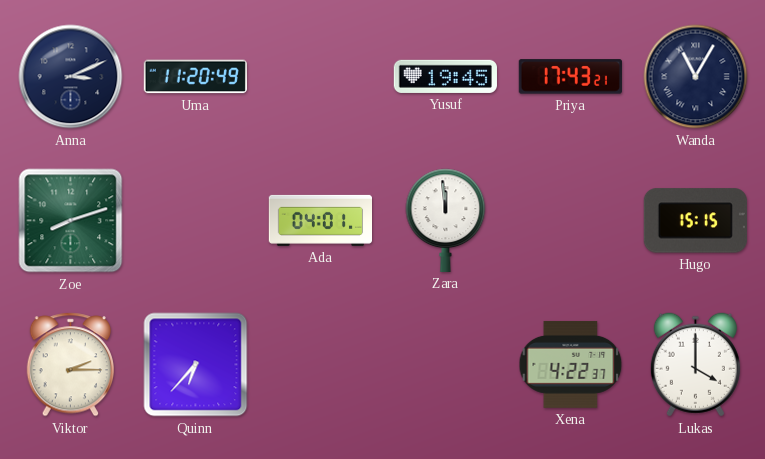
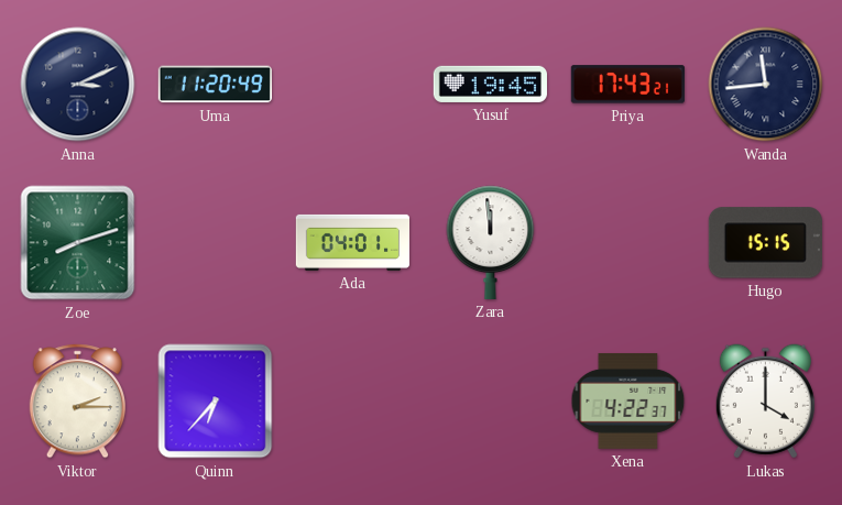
Wanda: 11:05 -> 11:44 (766, 85)
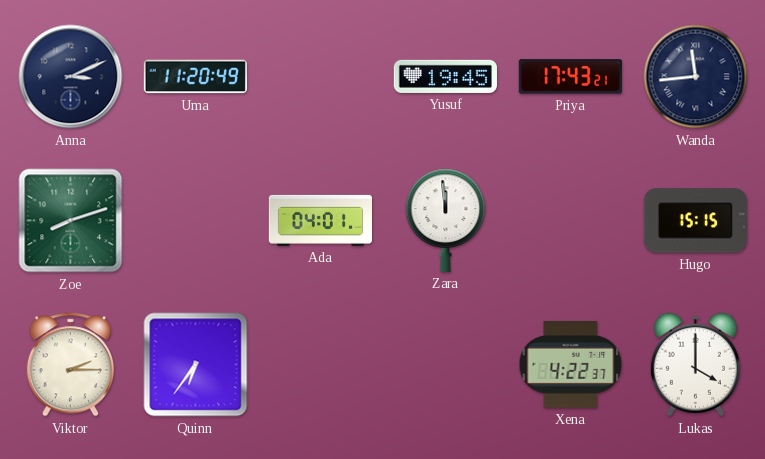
Quinn: 6:37 -> 6:36 (196, 365)
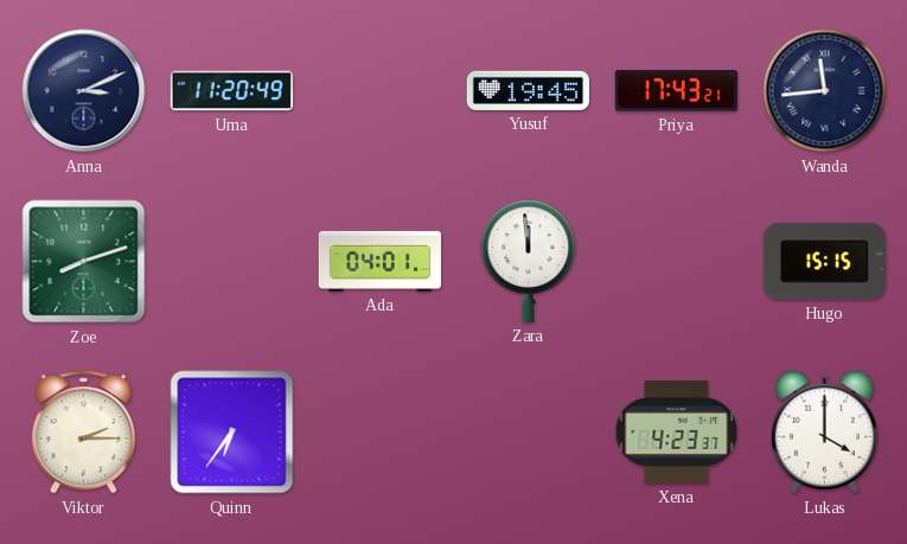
Xena: 4:22 -> 4:23 (677, 431)
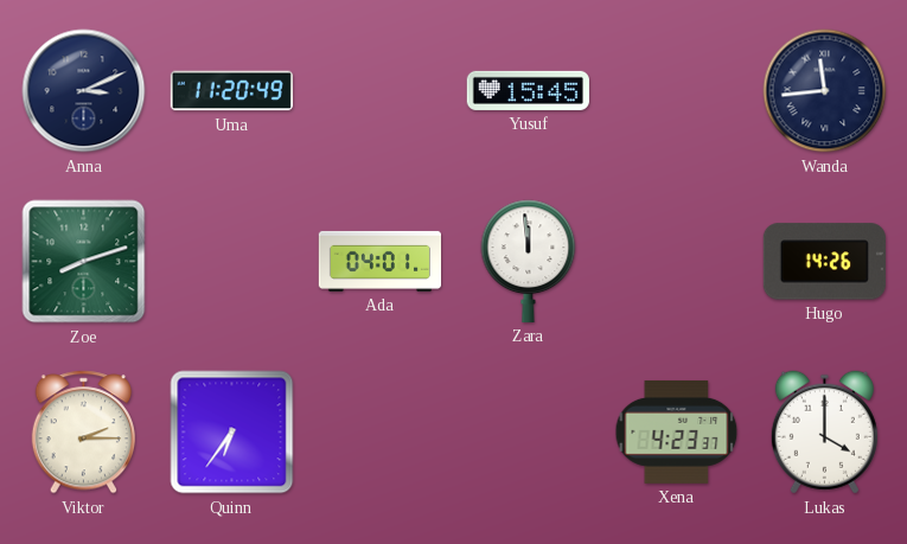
Yusuf: 19:45 -> 15:45 (528, 90)
Priya: 17:43 -> none (676, 91)
Hugo: 15:15 -> 14:26 (824, 262)
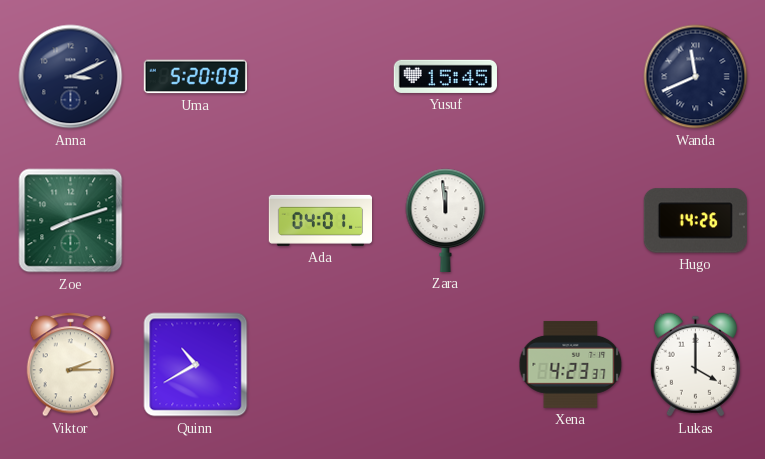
Uma: 11:20 -> 5:20 (195, 77)
Wanda: 11:44 -> 11:41 (696, 77)
Quinn: 6:36 -> 10:40 (196, 365)
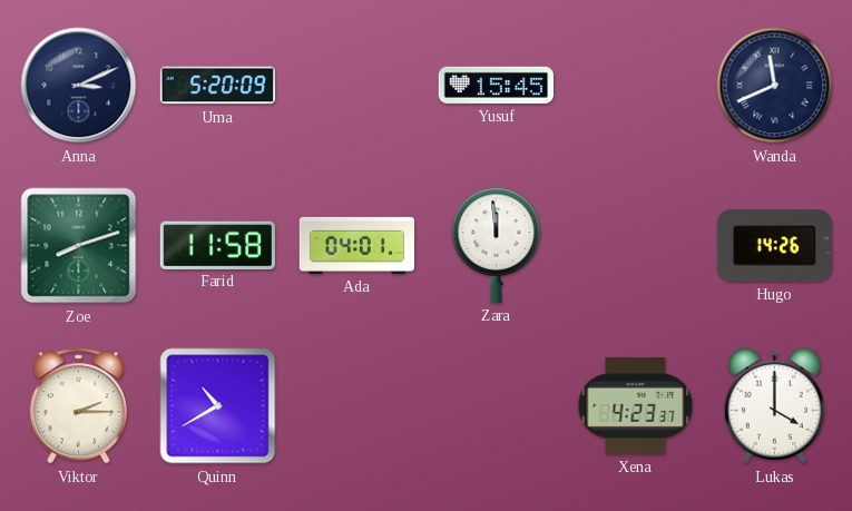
Farid: none -> 11:58 (217, 245)
